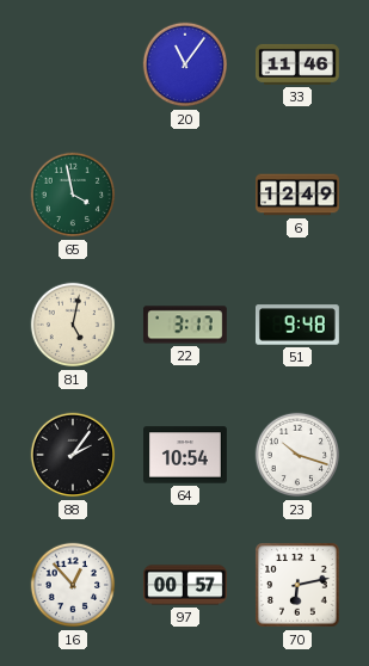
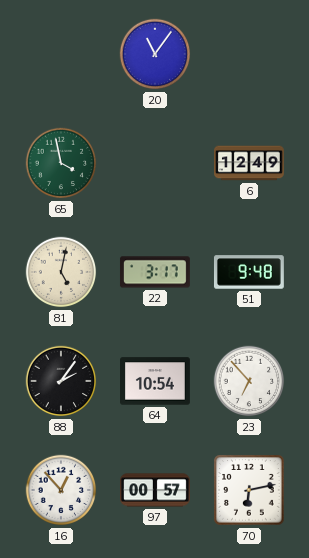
33: 11:46 -> none (299, 64)
23: 10:18 -> 6:53 (249, 381)
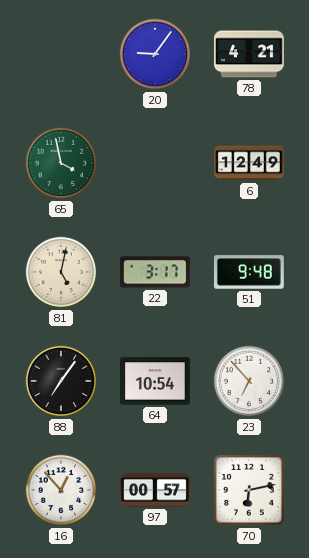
20: 11:06 -> 9:06 (155, 54)
78: none -> 4:21 (249, 54)
88: 2:06 -> 7:06 (61, 381)
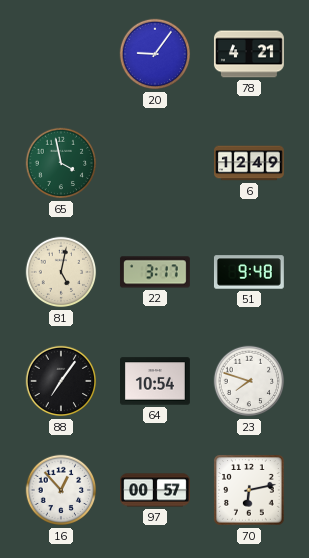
23: 6:53 -> 7:48 (249, 381)
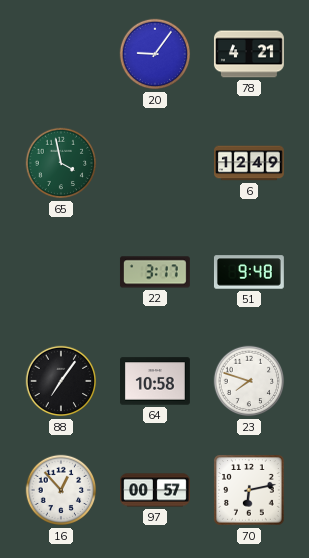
81: 5:02 -> none (61, 272)
64: 10:54 -> 10:58 (156, 381)
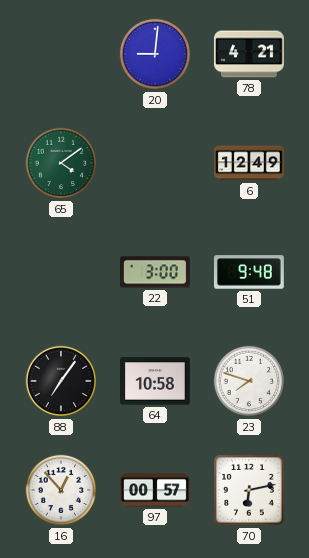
20: 9:06 -> 9:01 (155, 54)
65: 3:58 -> 4:09 (61, 163)
22: 3:17 -> 3:00 (155, 272)
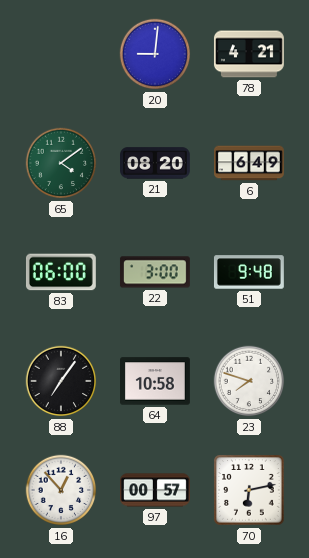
21: none -> 08:20 (156, 163)
6: 12:49 -> 6:49 (250, 163)
83: none -> 06:00 (61, 272)
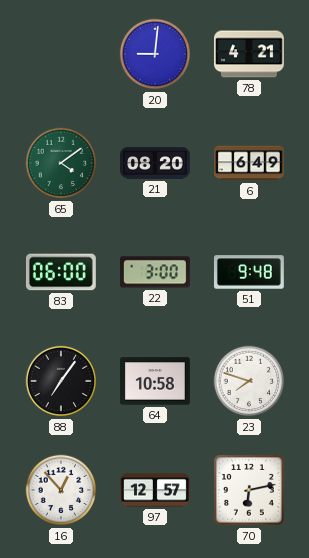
97: 00:57 -> 12:57 (156, 490)
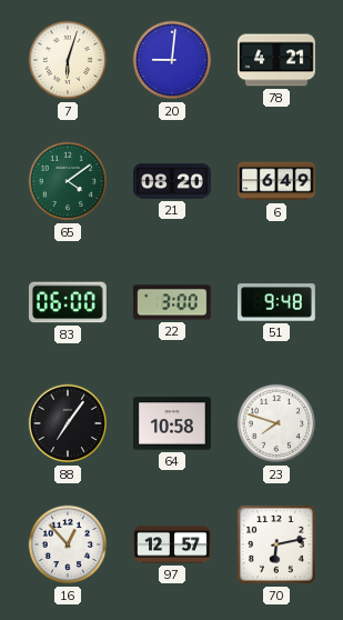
7: none -> 6:03 (68, 60)
